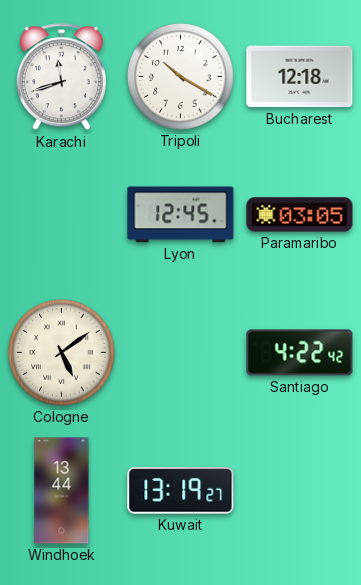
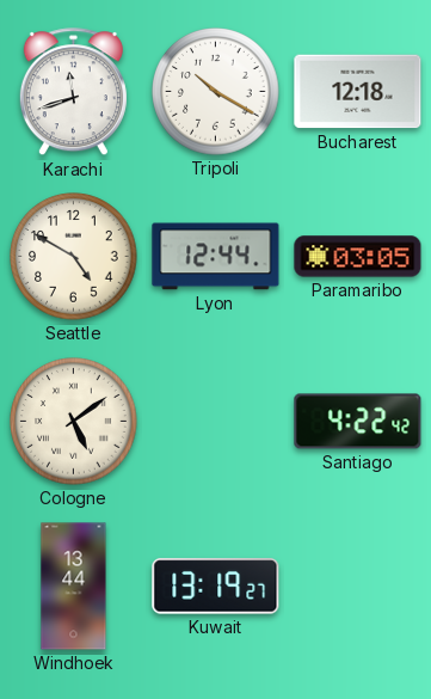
Seattle: none -> 4:50 (74, 257)
Lyon: 12:45 -> 12:44 (216, 257)
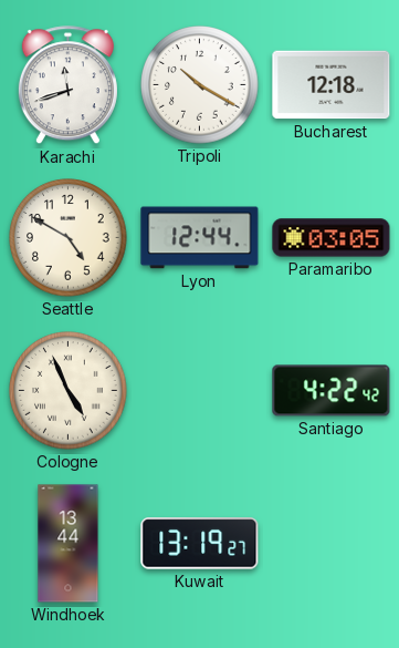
Cologne: 5:09 -> 4:56 (69, 391)
